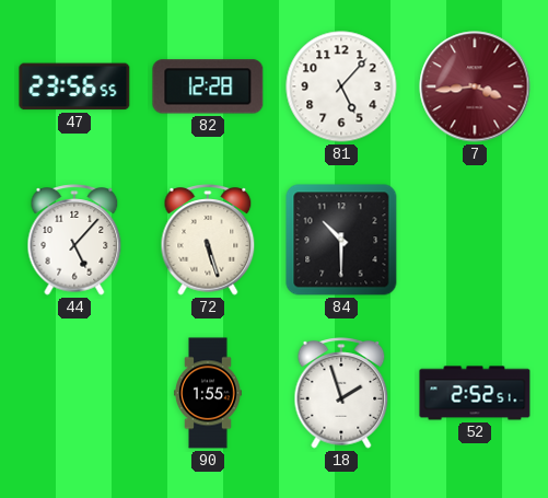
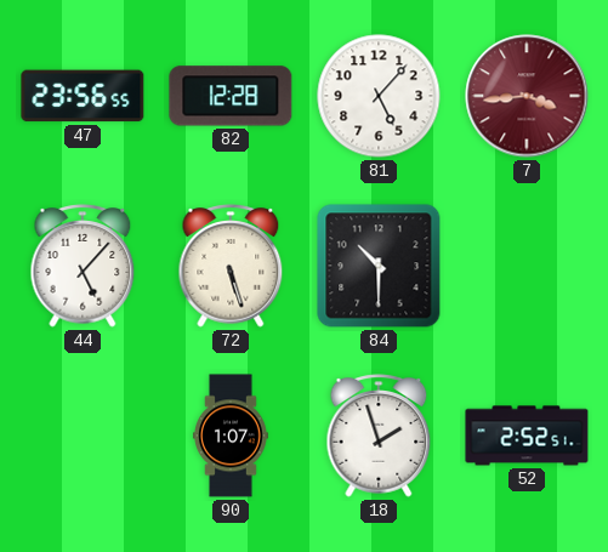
90: 1:55 -> 1:07 (232, 436)
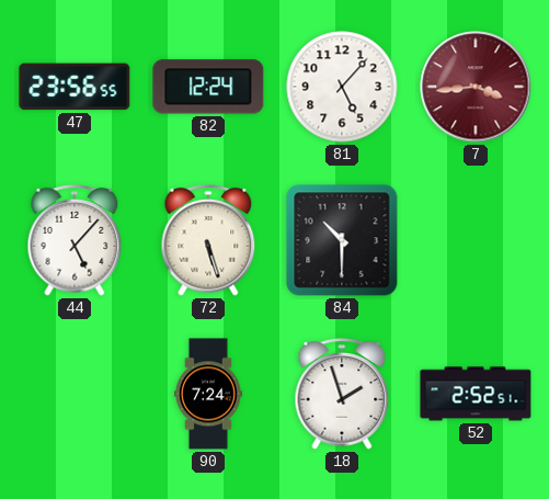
82: 12:28 -> 12:24 (208, 87)
90: 1:07 -> 7:24 (209, 394)
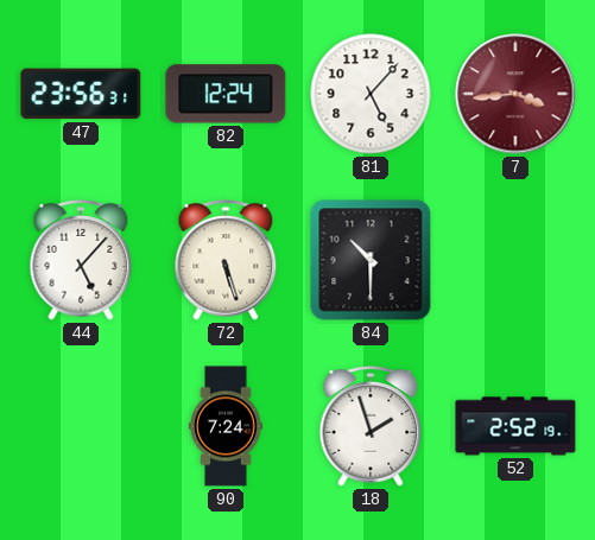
47: 23:56:55 -> 23:56:31 (81, 94)
52: 2:52:51 -> 2:52:19 (515, 426)
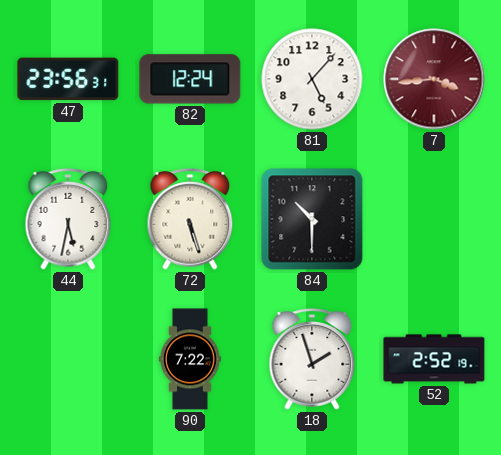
44: 5:07 -> 5:32 (68, 219)
90: 7:24 -> 7:22 (191, 359)
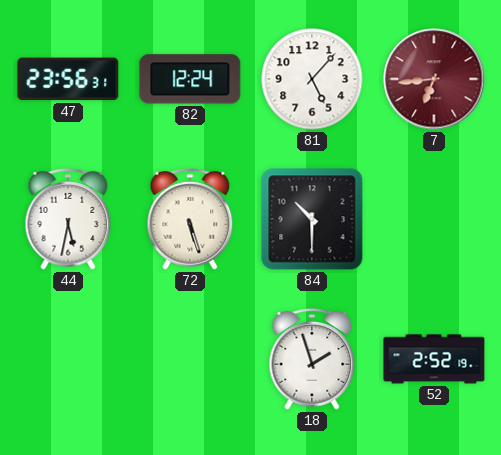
7: 3:44 -> 6:44 (434, 79)
90: 7:22 -> none (191, 359)
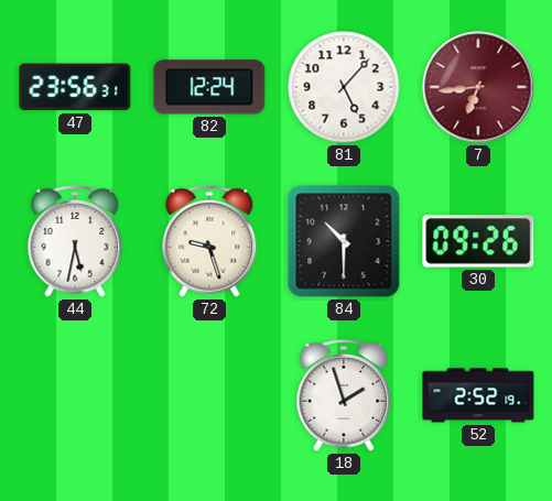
72: 5:27 -> 9:27 (209, 241)
30: none -> 09:26 (478, 241)
